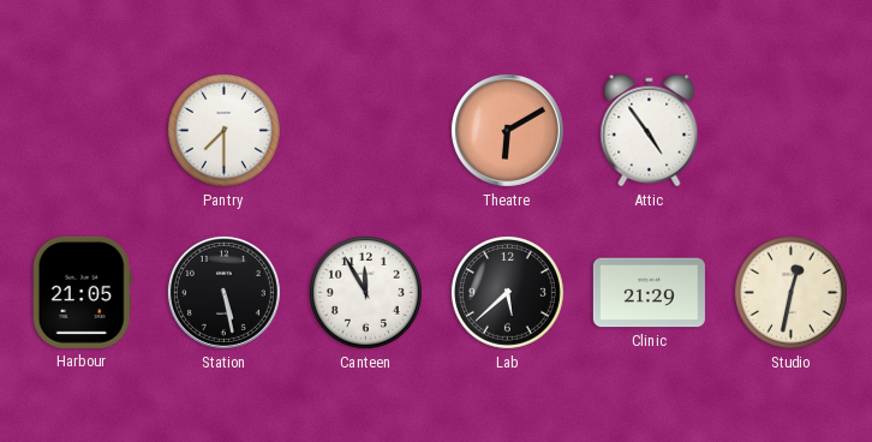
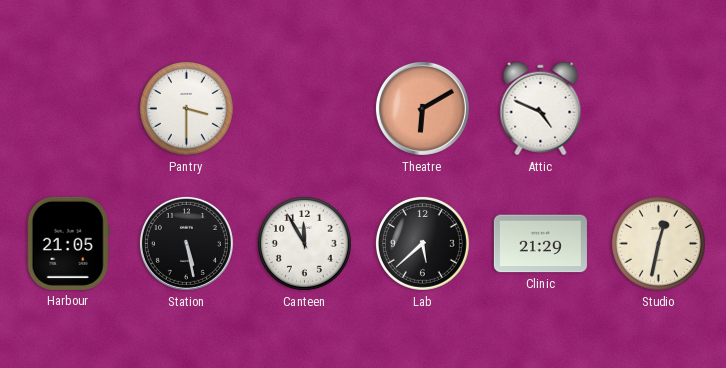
Pantry: 7:30 -> 3:30 (186, 108)
Attic: 4:54 -> 4:49 (541, 109)
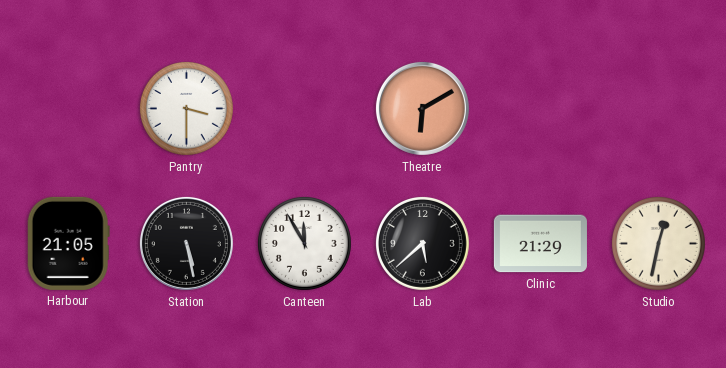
Attic: 4:49 -> none (541, 109)
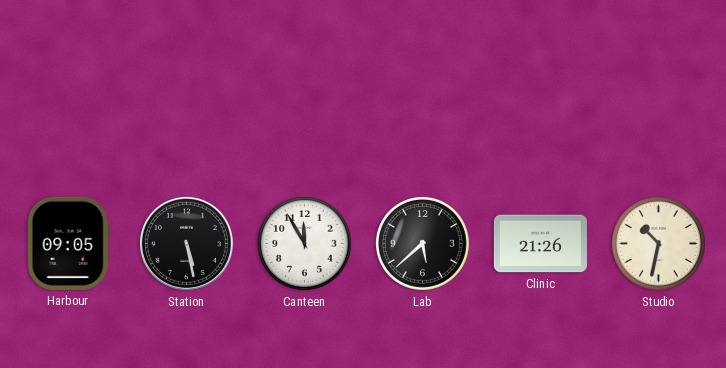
Pantry: 3:30 -> none (186, 108)
Theatre: 6:10 -> none (422, 108)
Harbour: 21:05 -> 09:05 (68, 243)
Clinic: 21:29 -> 21:26 (540, 244)
Studio: 12:32 -> 10:32 (658, 243)
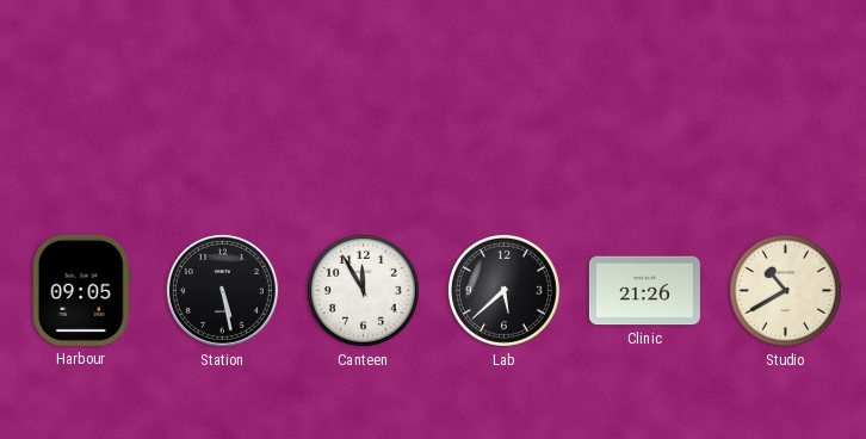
Studio: 10:32 -> 10:40 (785, 290)
